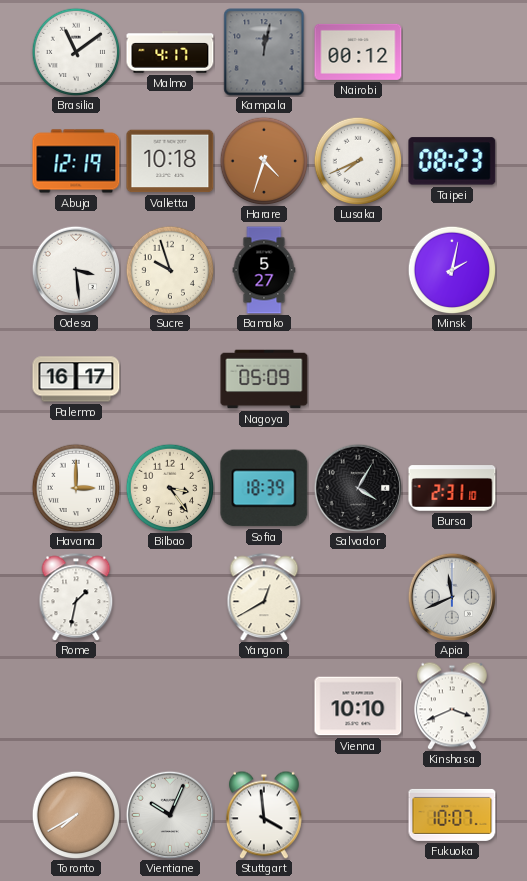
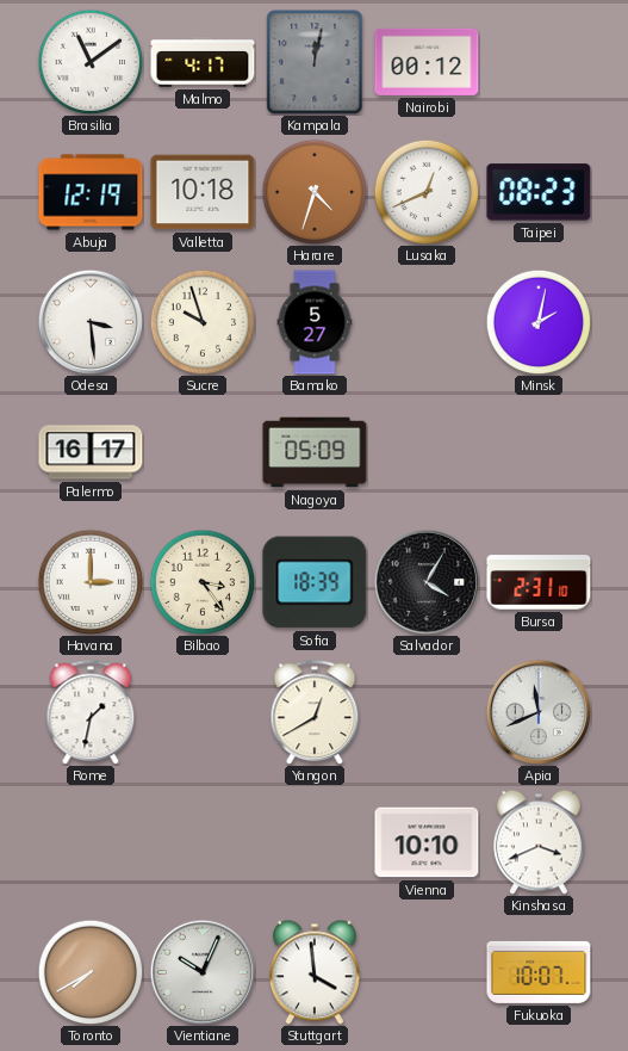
Lusaka: 7:41 -> 12:41 (427, 192)
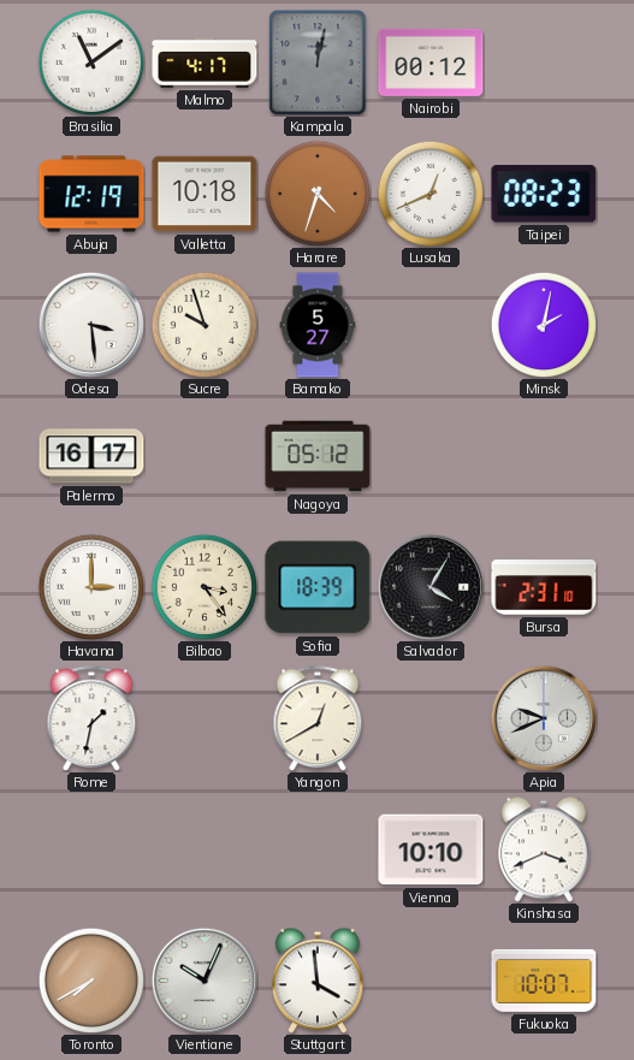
Nagoya: 05:09 -> 05:12 (318, 456)
Apia: 11:41 -> 9:41 (543, 717)
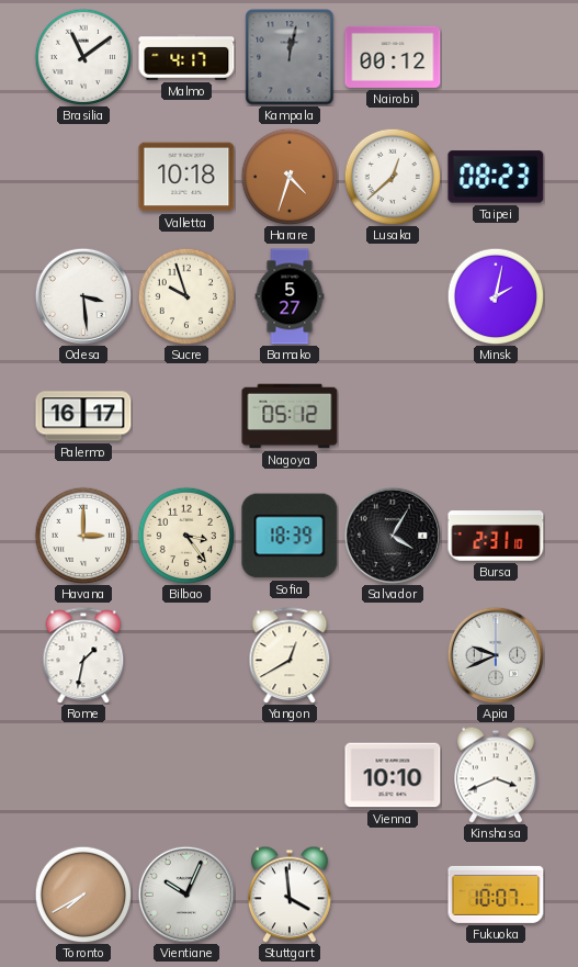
Abuja: 12:19 -> none (91, 194)
Lusaka: 12:41 -> 12:38 (393, 177)
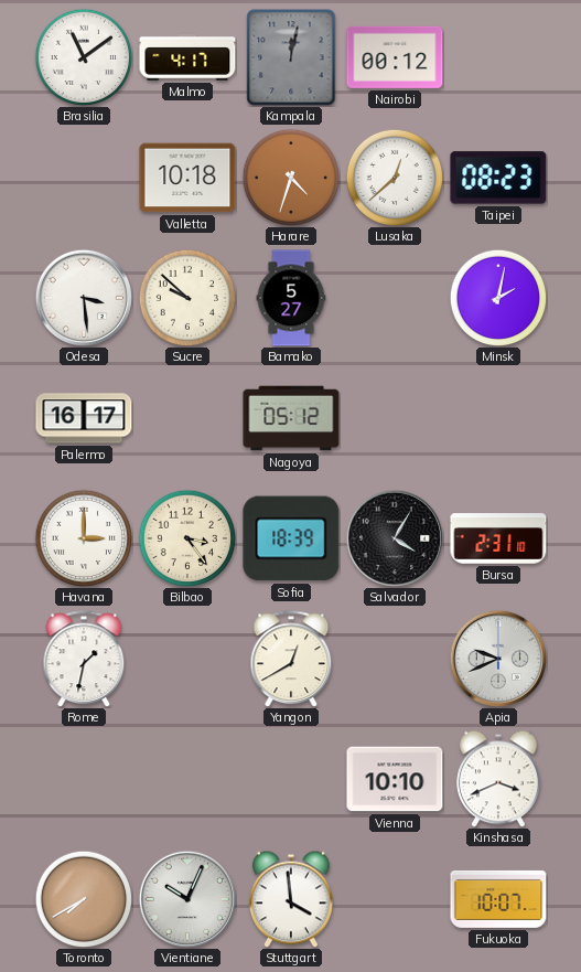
Sucre: 9:57 -> 9:52 (187, 298)
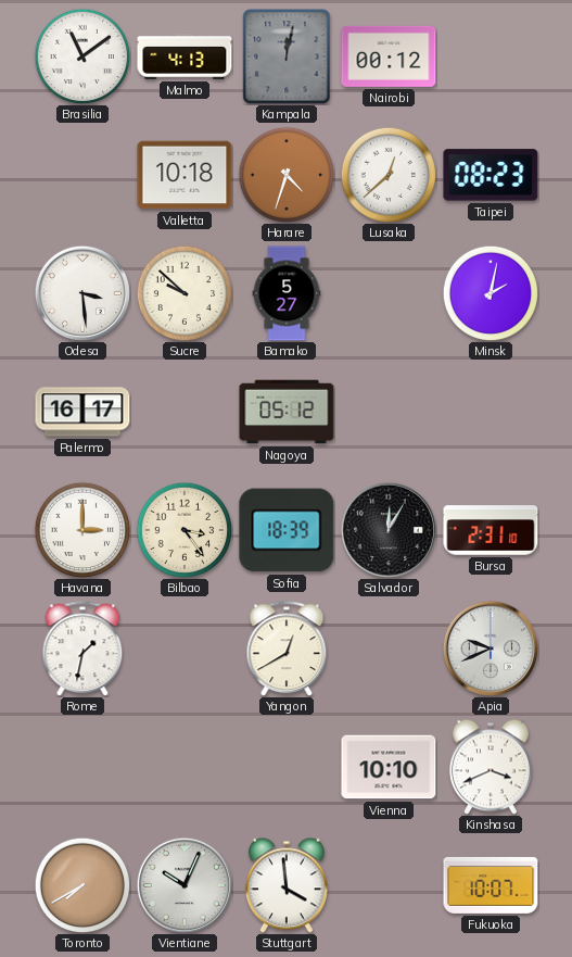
Malmo: 4:17 -> 4:13 (185, 56)
Salvador: 4:05 -> 12:05 (387, 529)
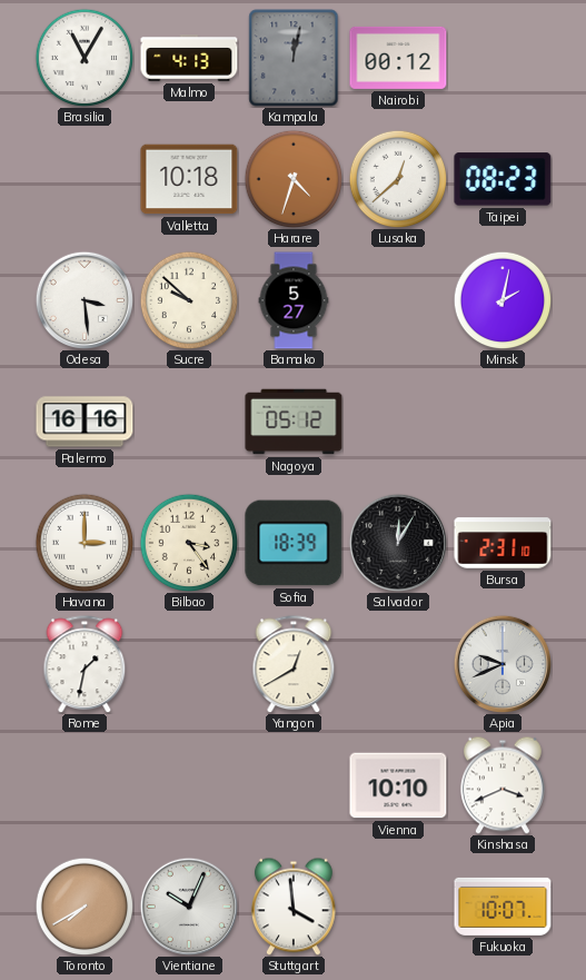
Brasilia: 11:09 -> 11:05 (85, 58)
Palermo: 16:17 -> 16:16 (85, 422)
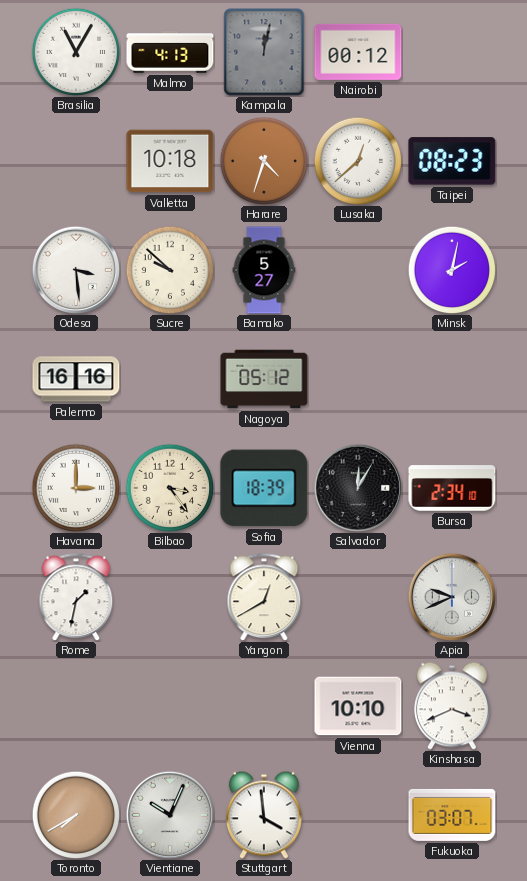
Bursa: 2:31 -> 2:34 (452, 488)
Fukuoka: 10:07 -> 03:07 (452, 815)
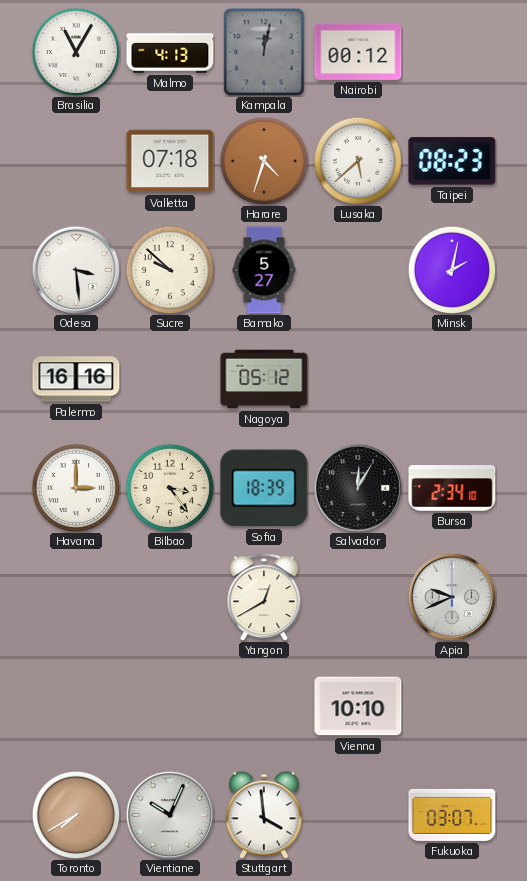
Valletta: 10:18 -> 07:18 (170, 161)
Lusaka: 12:38 -> 5:38 (358, 161)
Rome: 1:32 -> none (76, 597)
Kinshasa: 3:41 -> none (452, 706)
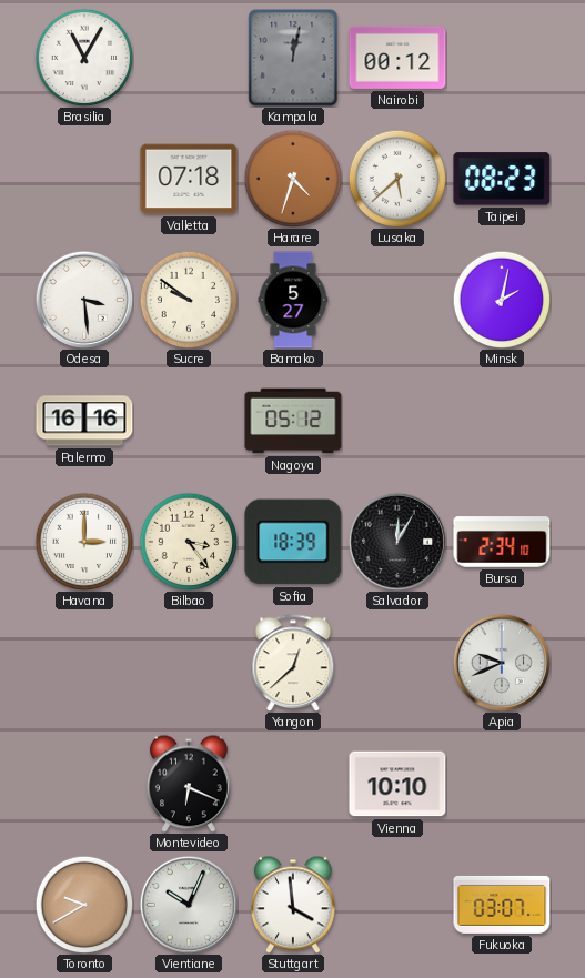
Malmo: 4:13 -> none (170, 52)
Sucre: 9:52 -> 9:51 (189, 300)
Yangon: 12:40 -> 12:38 (293, 663)
Montevideo: none -> 6:19 (189, 784)
Toronto: 7:40 -> 9:40 (84, 905)
